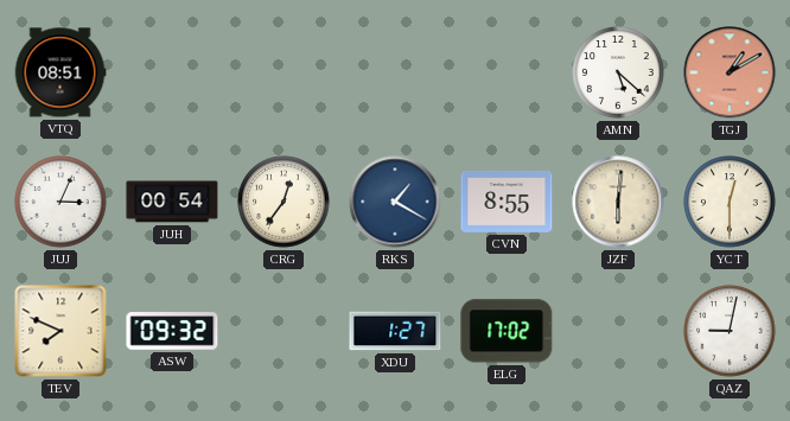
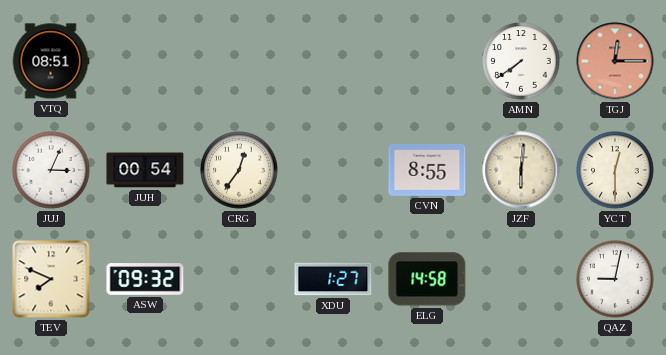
AMN: 5:22 -> 7:39 (521, 61)
TGJ: 1:10 -> 12:15 (615, 61)
RKS: 1:20 -> none (395, 202)
ELG: 17:02 -> 14:58 (427, 279)
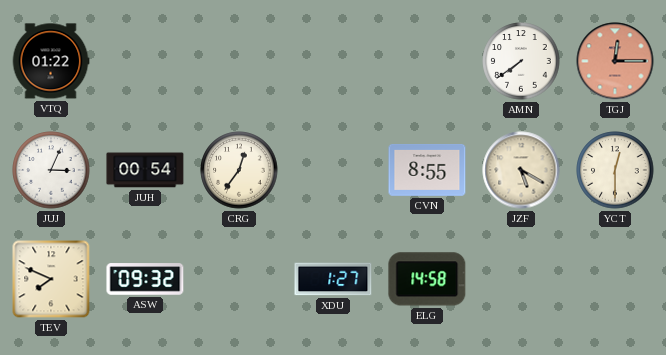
VTQ: 08:51 -> 01:22 (51, 61)
JZF: 6:01 -> 5:20 (521, 170)
QAZ: 9:02 -> none (615, 279)
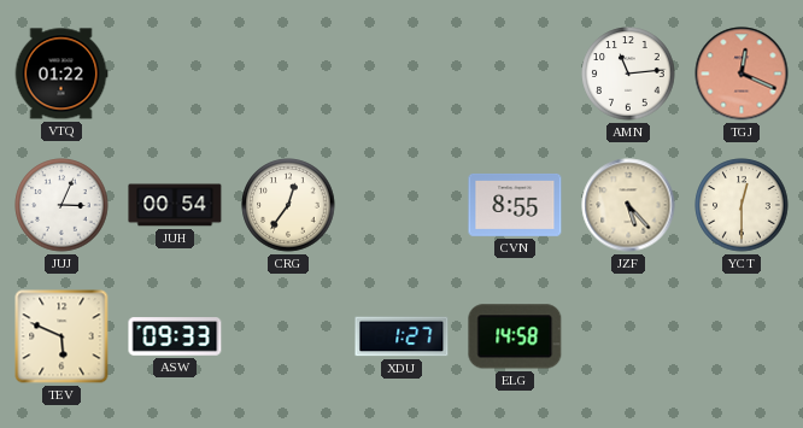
AMN: 7:39 -> 11:14 (628, 74)
TGJ: 12:15 -> 12:19 (742, 74)
JZF: 5:20 -> 5:23 (628, 205)
TEV: 7:49 -> 5:49 (61, 336)
ASW: 09:32 -> 09:33 (175, 336)
